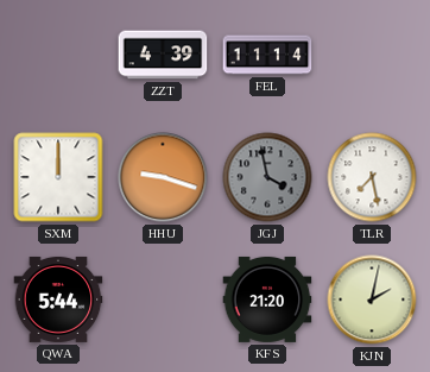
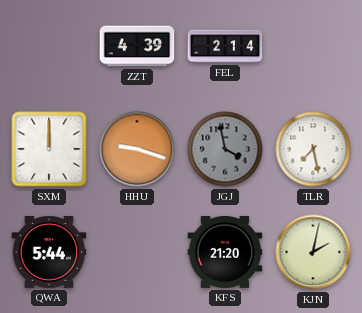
FEL: 11:14 -> 2:14 (225, 46)
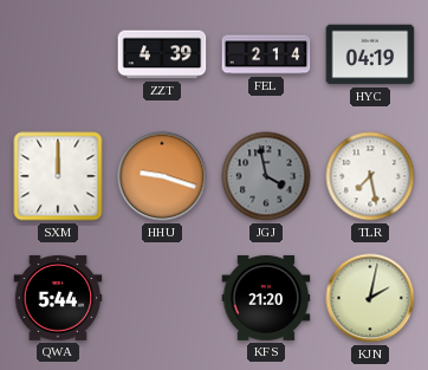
HYC: none -> 04:19 (370, 54)
